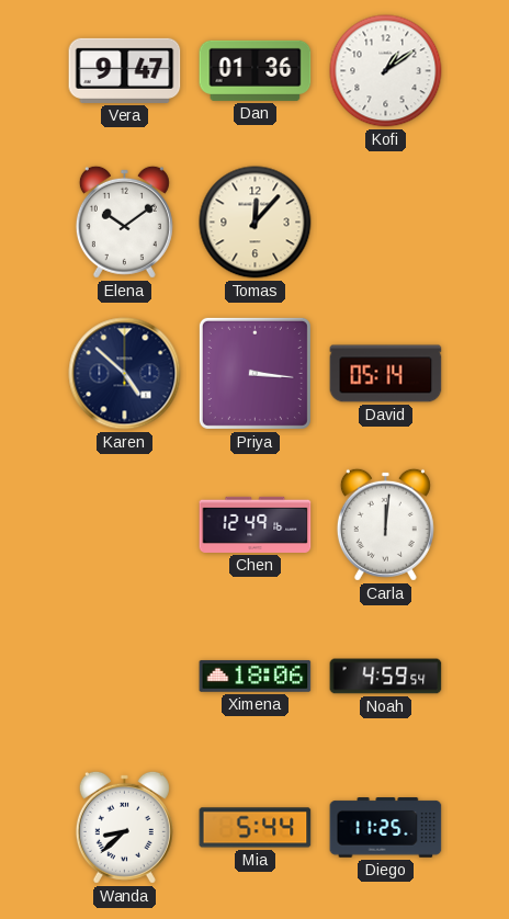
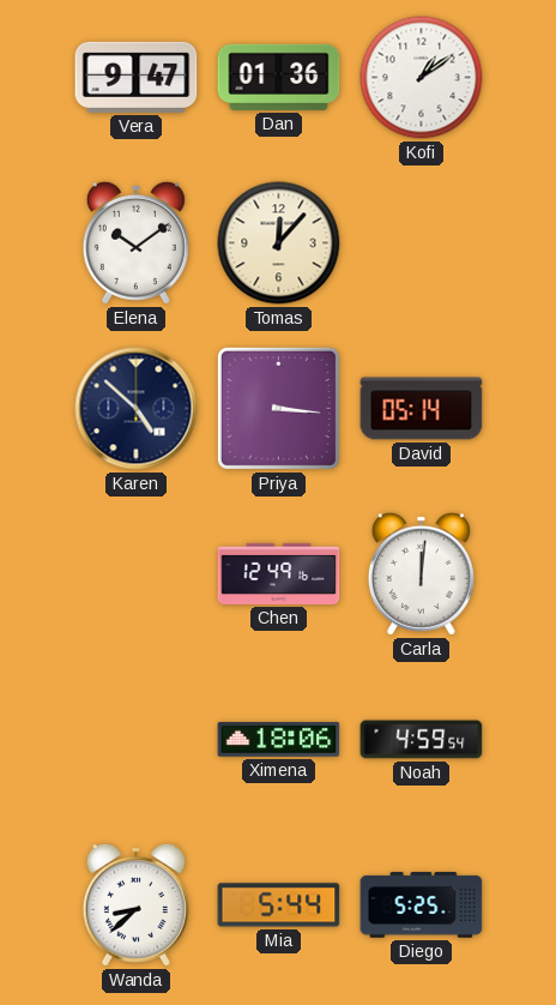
Diego: 11:25 -> 5:25 (422, 905)
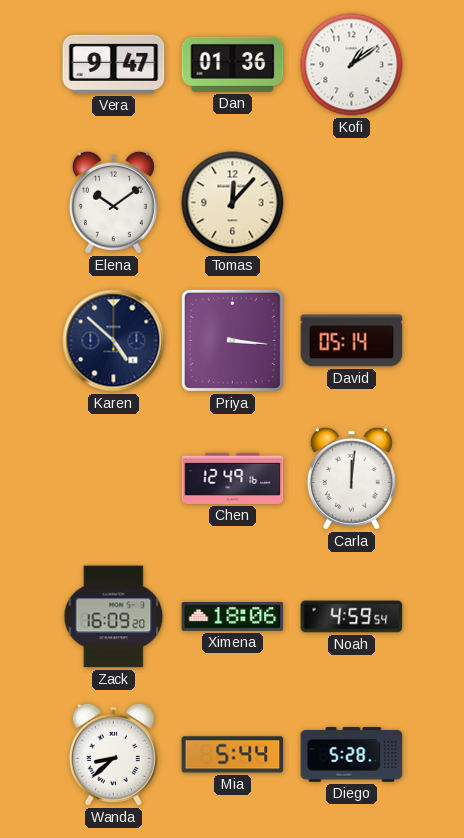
Zack: none -> 16:09 (114, 617)
Diego: 5:25 -> 5:28 (352, 755)
